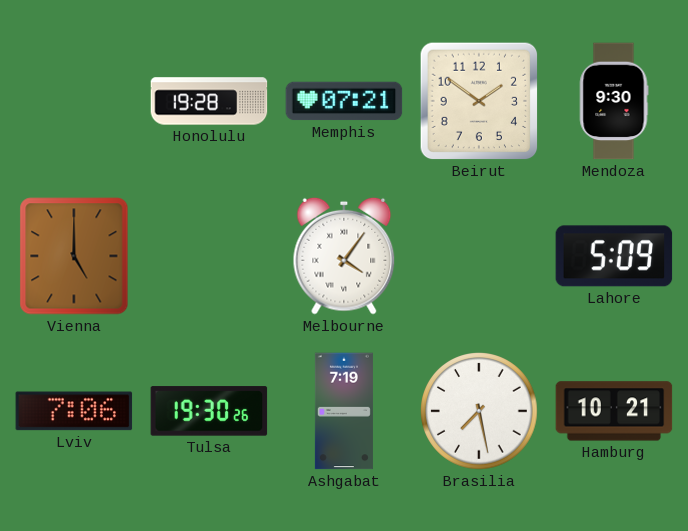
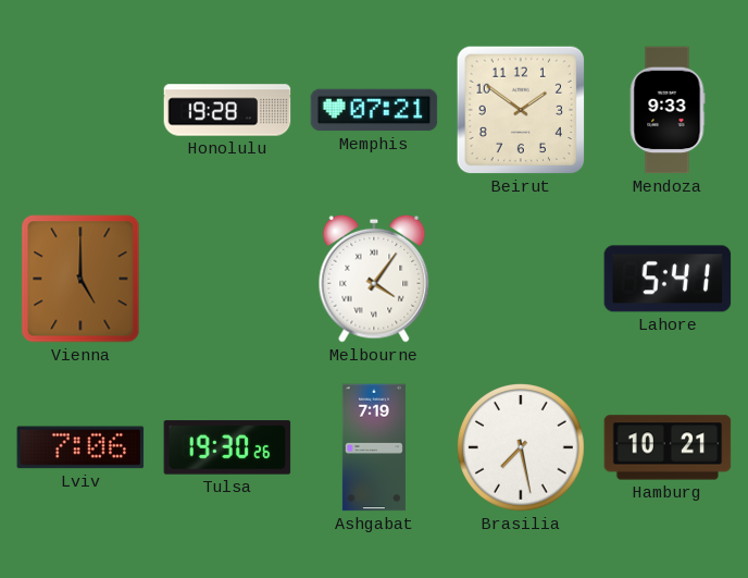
Mendoza: 9:30 -> 9:33 (668, 110)
Lahore: 5:09 -> 5:41 (668, 279)
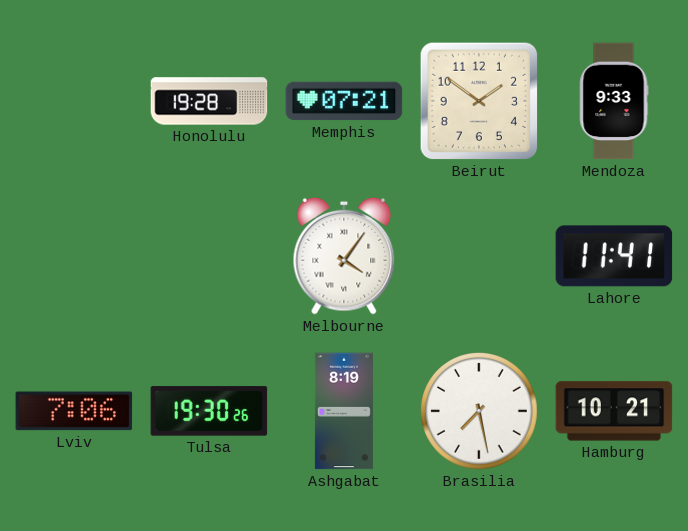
Vienna: 5:00 -> none (80, 279)
Lahore: 5:41 -> 11:41 (614, 256)
Ashgabat: 7:19 -> 8:19 (344, 411)
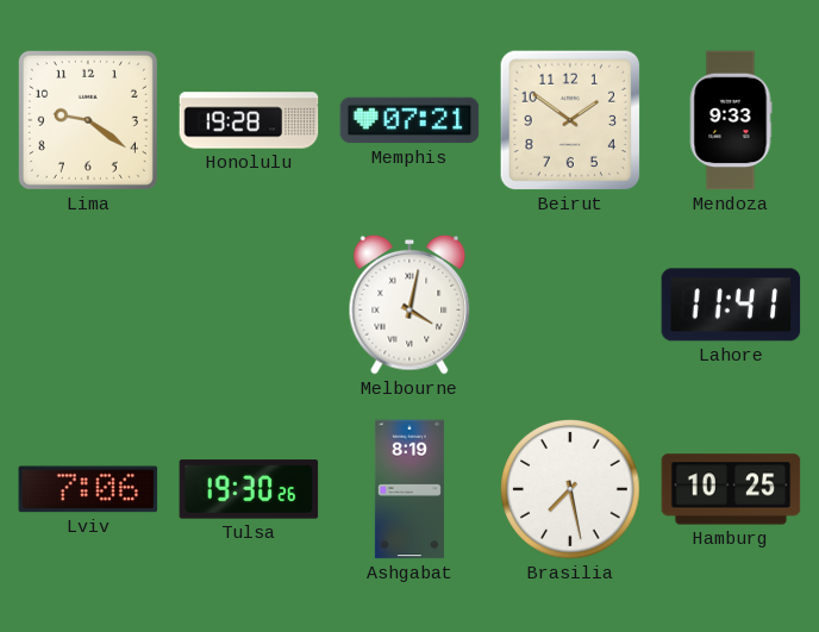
Lima: none -> 9:21 (88, 120)
Melbourne: 4:06 -> 4:02 (409, 305)
Hamburg: 10:21 -> 10:25 (731, 489)
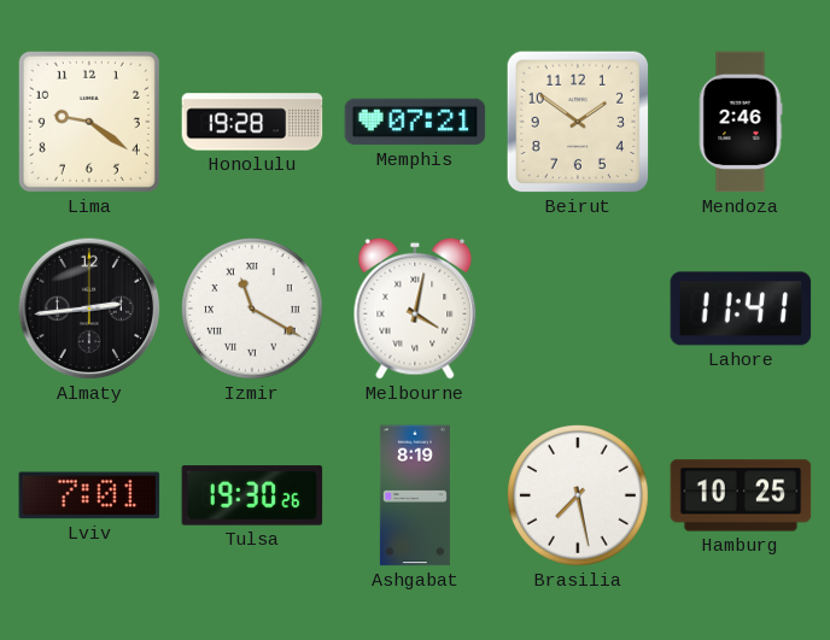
Mendoza: 9:33 -> 2:46 (741, 122)
Almaty: none -> 2:44 (89, 309)
Izmir: none -> 11:20 (253, 310)
Lviv: 7:06 -> 7:01 (89, 495)
